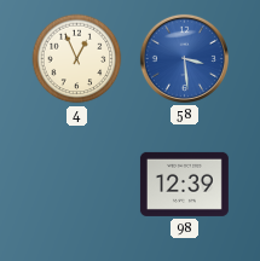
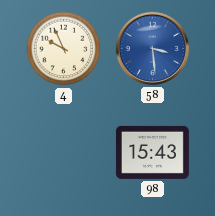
4: 12:56 -> 9:56 (64, 49)
98: 12:39 -> 15:43 (152, 152)
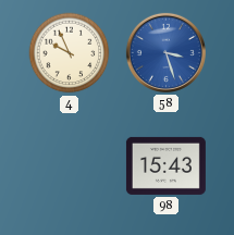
58: 3:29 -> 3:27 (165, 52)
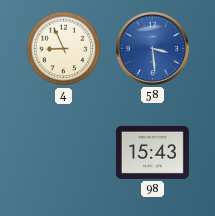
4: 9:56 -> 8:56 (64, 49)
58: 3:27 -> 3:29 (152, 48)
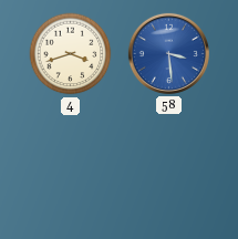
4: 8:56 -> 3:42 (71, 54)
98: 15:43 -> none (152, 152)
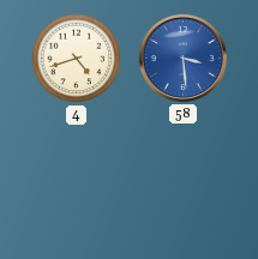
4: 3:42 -> 4:42 (77, 59)
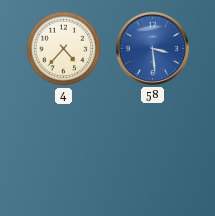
4: 4:42 -> 4:37 (64, 49)
